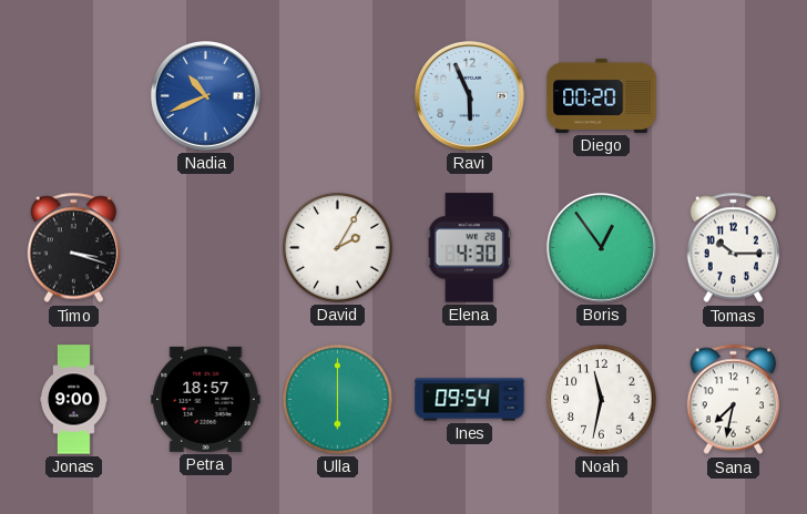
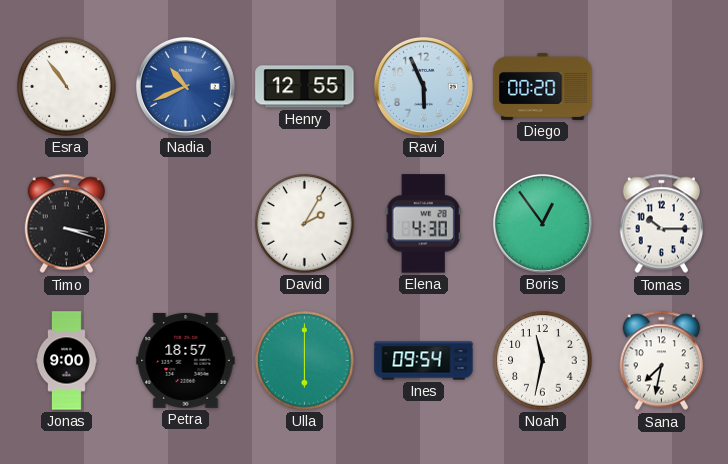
Esra: none -> 10:54 (67, 87)
Henry: none -> 12:55 (305, 87)
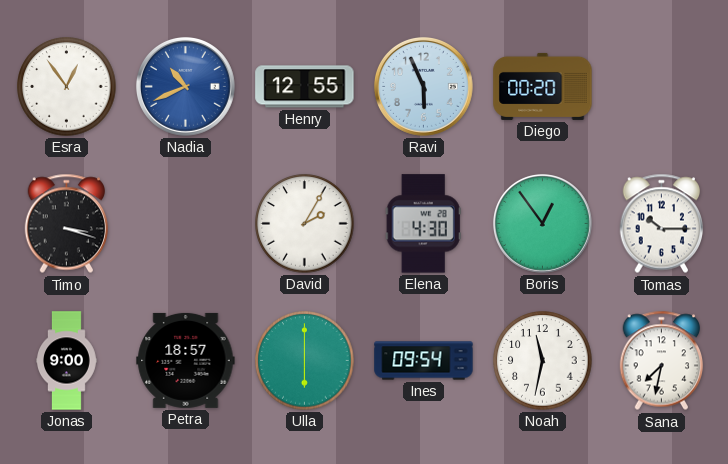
Esra: 10:54 -> 12:54 (67, 87)
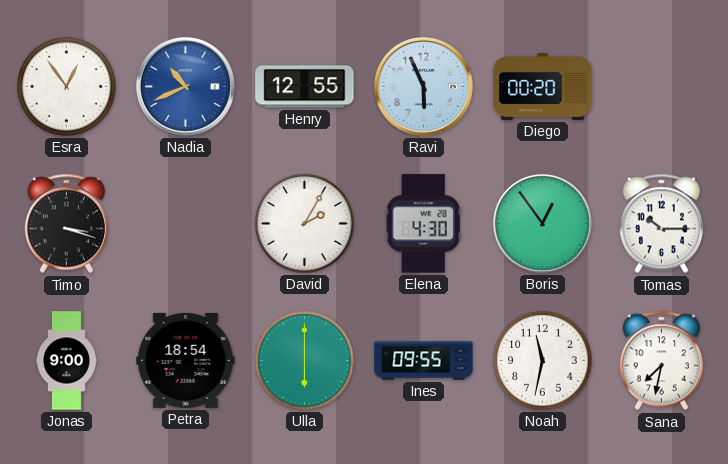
Petra: 18:57 -> 18:54 (186, 360)
Ines: 09:54 -> 09:55 (424, 361)
